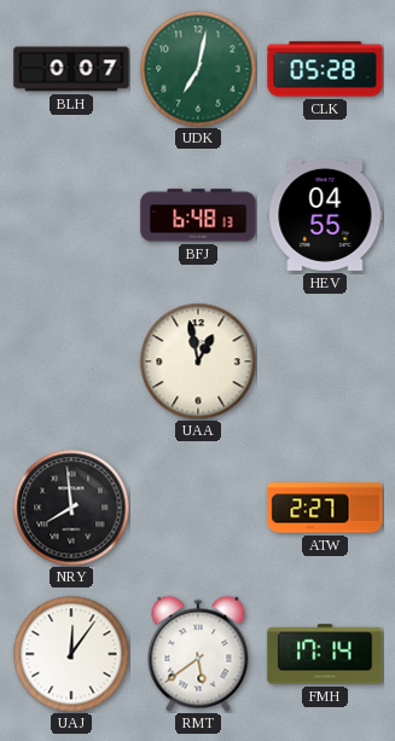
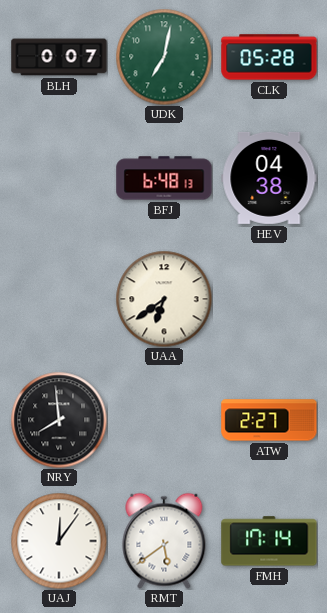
HEV: 04:55 -> 04:38 (269, 178)
UAA: 12:58 -> 6:39 (164, 299)
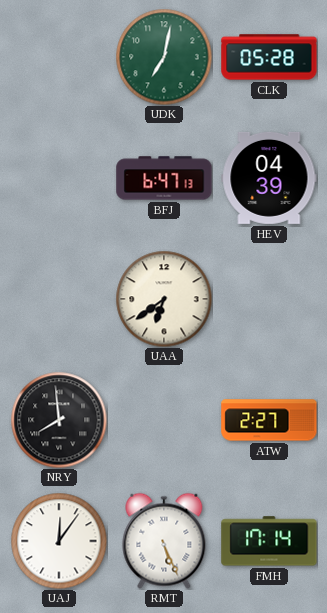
BLH: 0:07 -> none (59, 57)
BFJ: 6:48 -> 6:47 (164, 178)
HEV: 04:38 -> 04:39 (269, 178)
RMT: 5:39 -> 5:26 (164, 541)
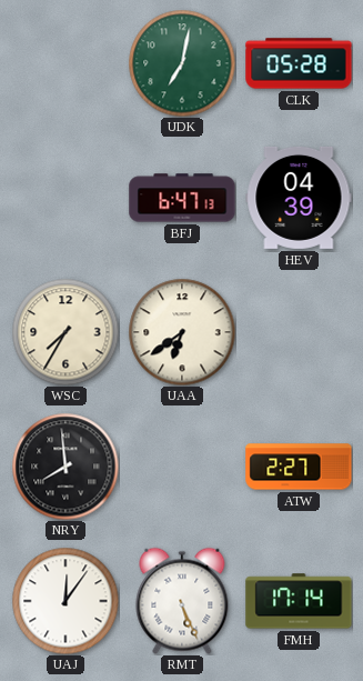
WSC: none -> 7:35 (65, 332)
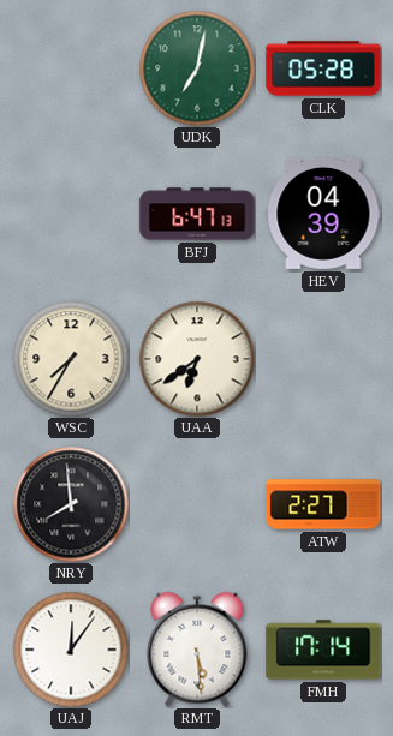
RMT: 5:26 -> 5:29 (197, 650)
